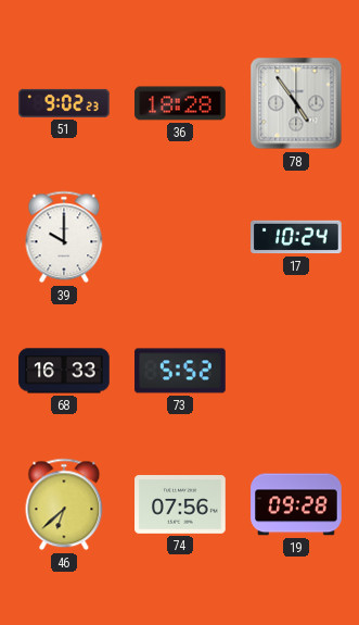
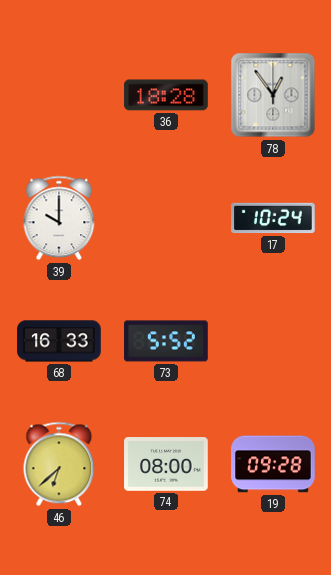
51: 9:02 -> none (64, 103)
78: 4:54 -> 12:54 (273, 95)
74: 07:56 -> 08:00 (166, 464)
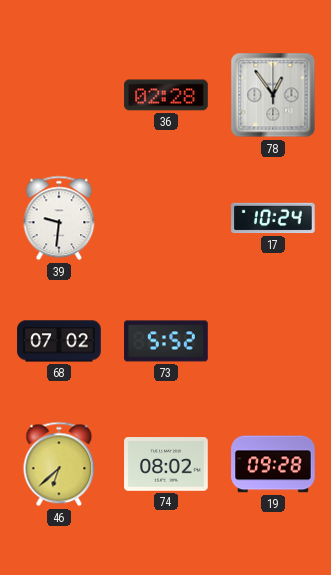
36: 18:28 -> 02:28 (166, 95)
39: 10:00 -> 9:31 (59, 218)
68: 16:33 -> 07:02 (59, 341)
74: 08:00 -> 08:02 (166, 464)
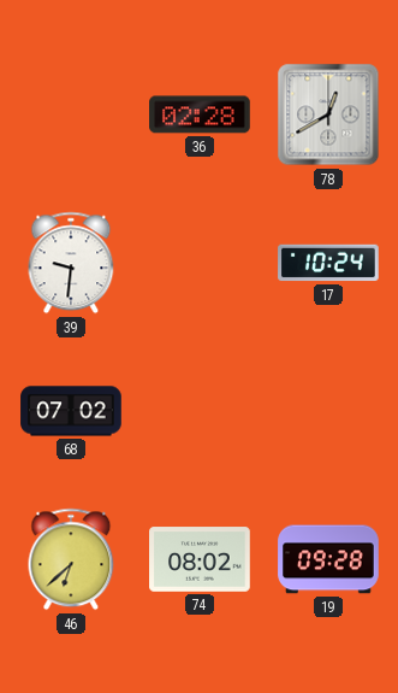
78: 12:54 -> 12:40 (328, 114)
73: 5:52 -> none (166, 341)
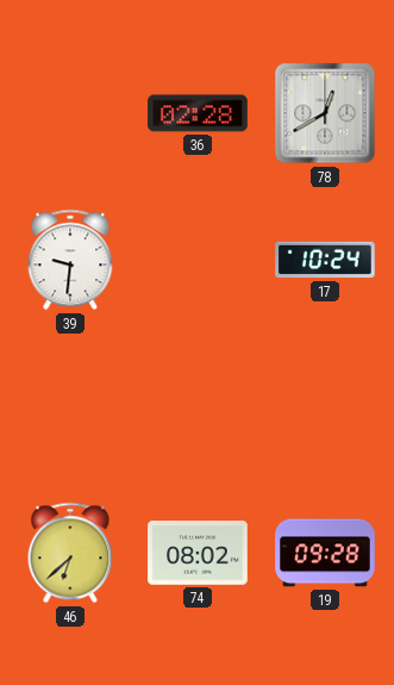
68: 07:02 -> none (71, 411)
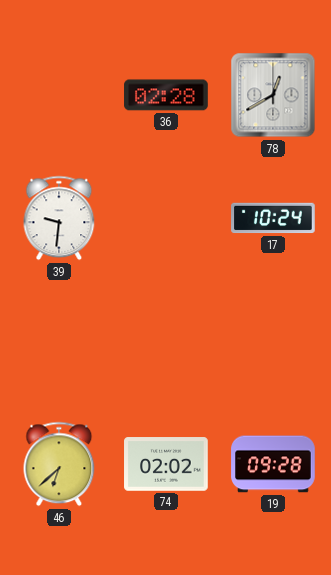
74: 08:02 -> 02:02 (166, 464)
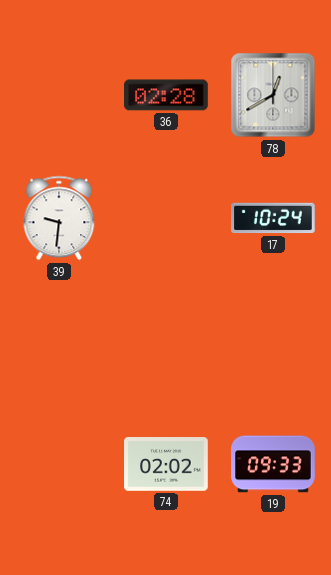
46: 6:38 -> none (59, 464)
19: 09:28 -> 09:33 (273, 464)
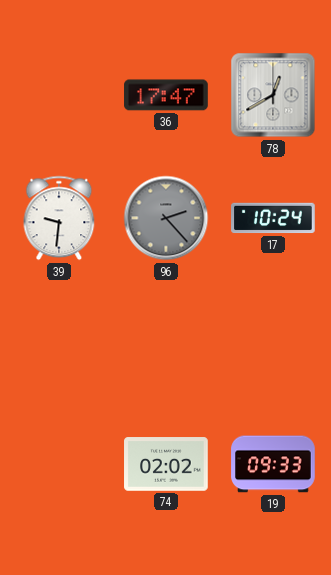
36: 02:28 -> 17:47 (166, 95)
96: none -> 2:23 (166, 218)
